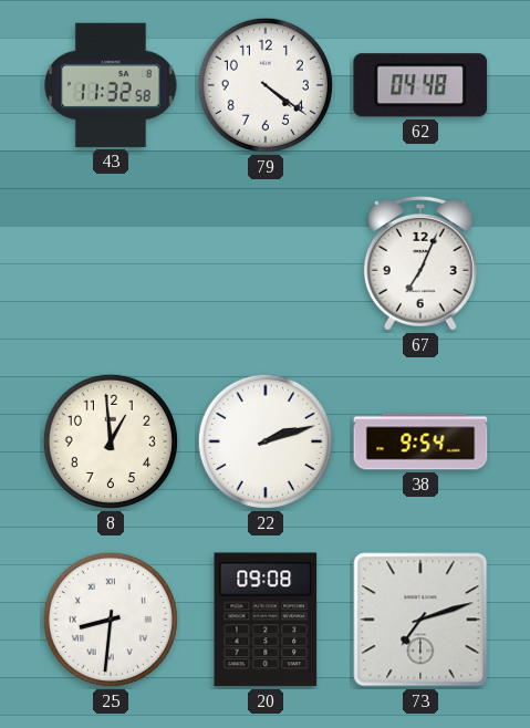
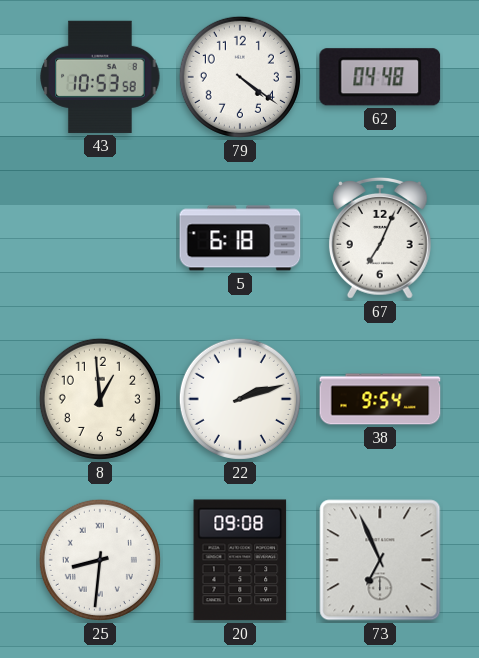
43: 11:32 -> 10:53 (100, 77)
5: none -> 6:18 (240, 238)
73: 7:12 -> 6:56 (380, 560)
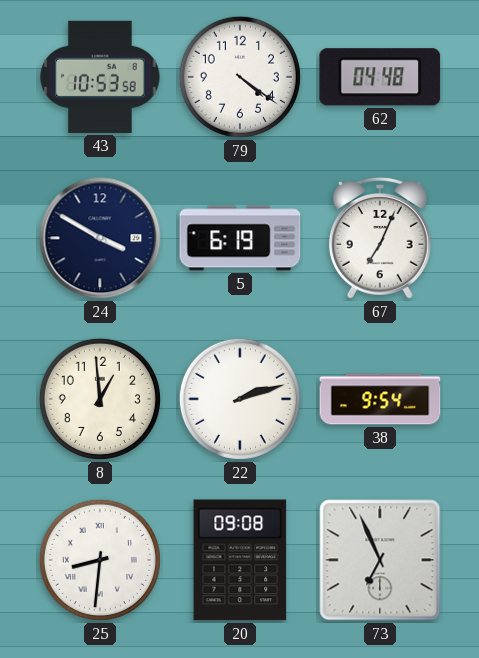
24: none -> 3:50 (100, 238)
5: 6:18 -> 6:19 (240, 238)
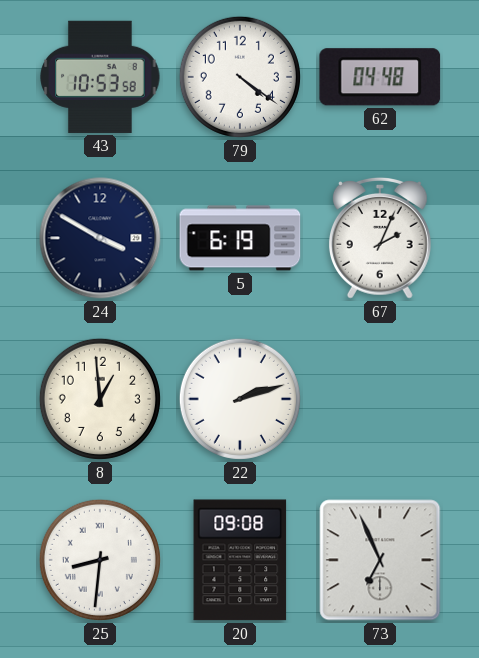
67: 7:04 -> 2:04 (380, 238)
38: 9:54 -> none (380, 399)
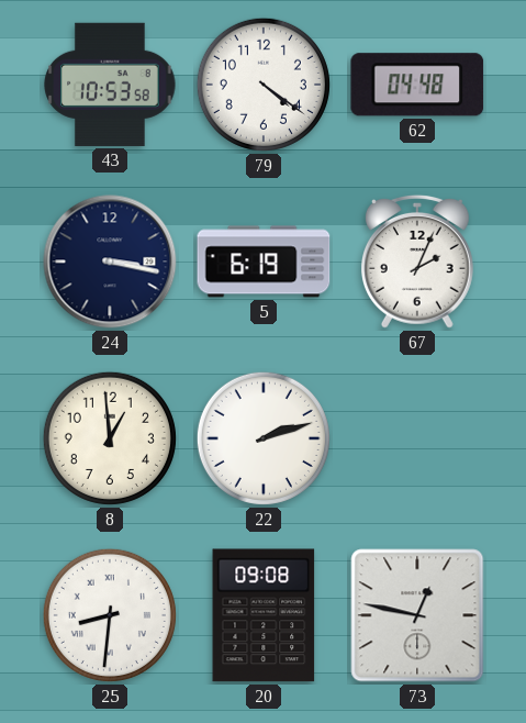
24: 3:50 -> 3:17 (110, 262)
73: 6:56 -> 12:47 (417, 615)
